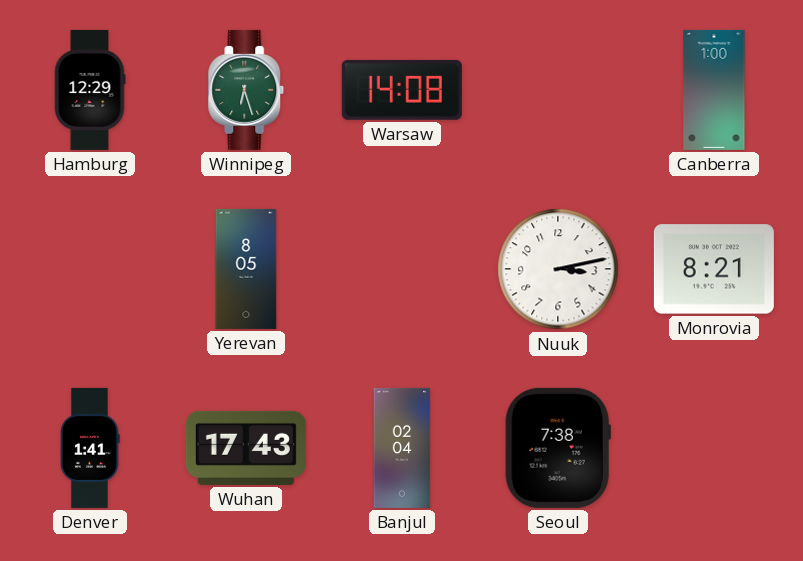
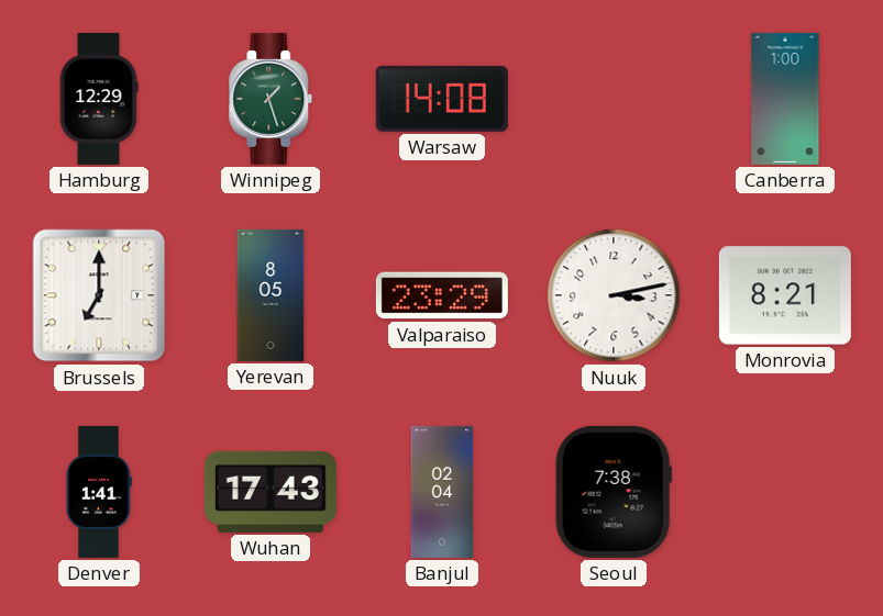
Winnipeg: 6:27 -> 1:27 (271, 99)
Brussels: none -> 7:00 (99, 295)
Valparaiso: none -> 23:29 (442, 295)
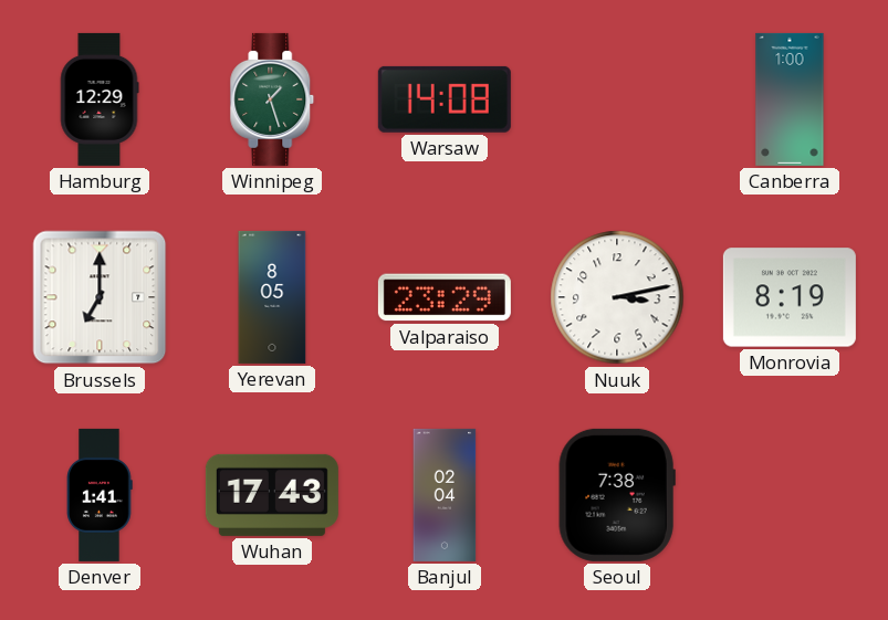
Monrovia: 8:21 -> 8:19 (790, 297)
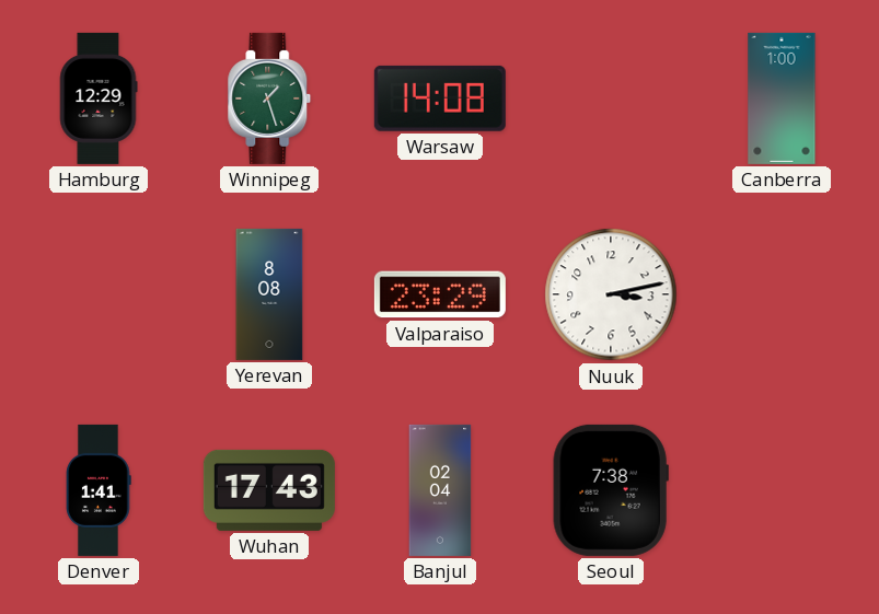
Brussels: 7:00 -> none (100, 297)
Yerevan: 8:05 -> 8:08 (269, 294)
Monrovia: 8:19 -> none (790, 297)
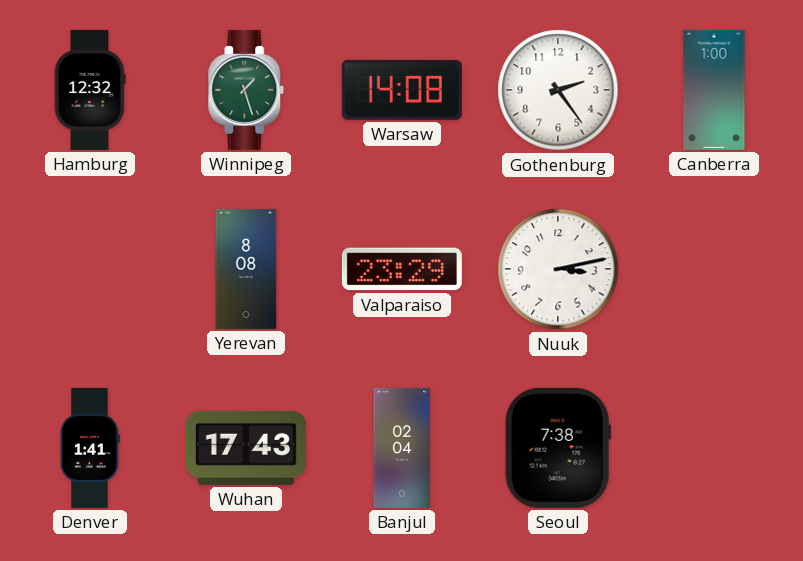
Hamburg: 12:29 -> 12:32 (90, 90)
Gothenburg: none -> 2:24 (558, 90)
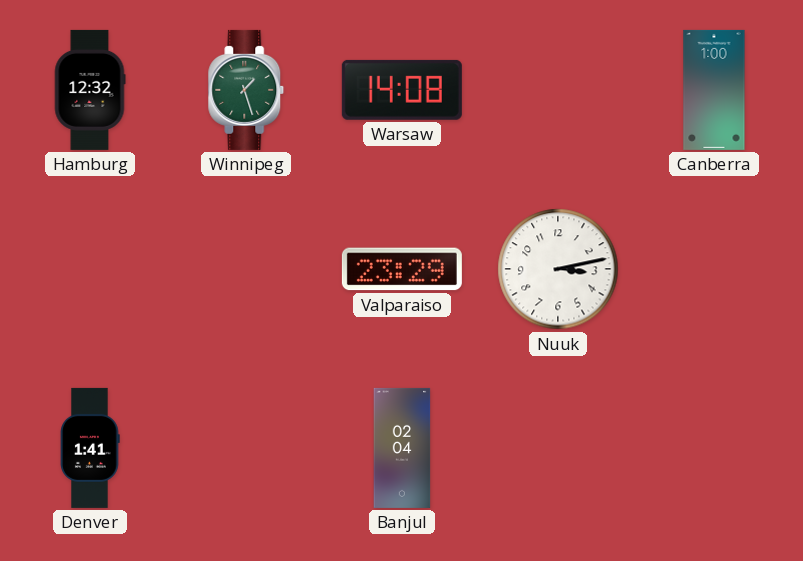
Gothenburg: 2:24 -> none (558, 90)
Yerevan: 8:08 -> none (246, 269)
Wuhan: 17:43 -> none (246, 448)
Seoul: 7:38 -> none (558, 448)
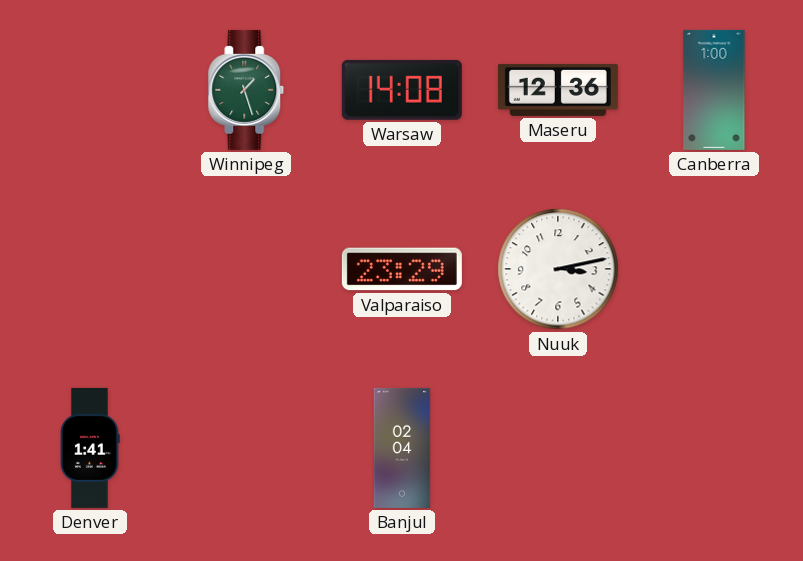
Hamburg: 12:32 -> none (90, 90)
Maseru: none -> 12:36 (558, 90)
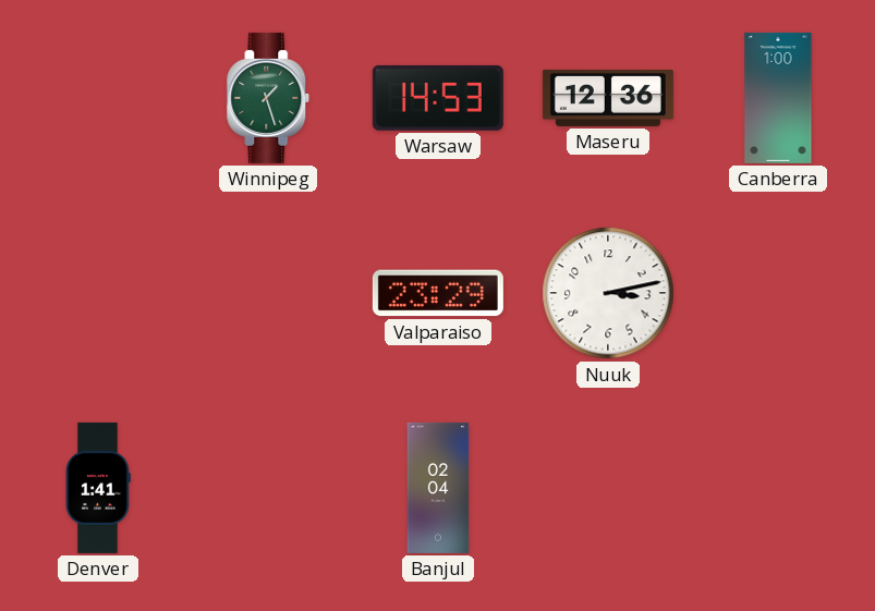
Warsaw: 14:08 -> 14:53 (438, 98)
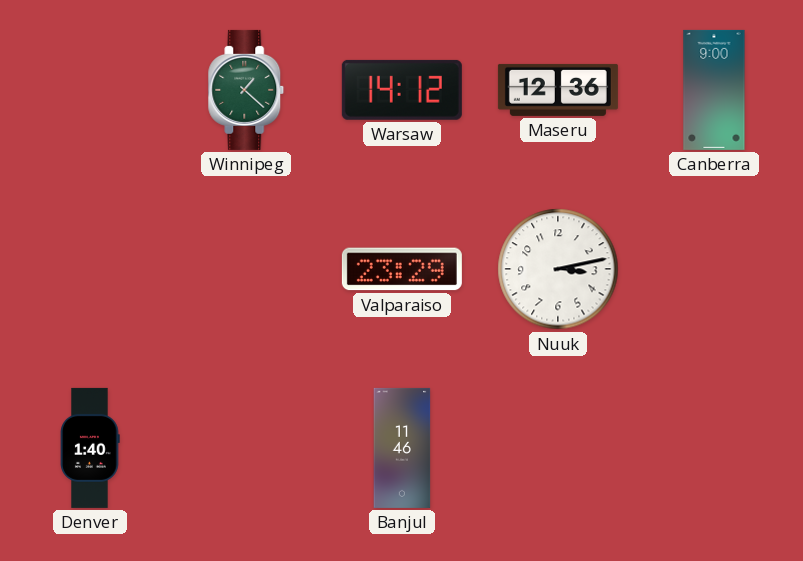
Winnipeg: 1:27 -> 1:22 (246, 90)
Warsaw: 14:53 -> 14:12 (402, 90)
Canberra: 1:00 -> 9:00 (714, 90)
Denver: 1:41 -> 1:40 (90, 448)
Banjul: 02:04 -> 11:46 (402, 448)
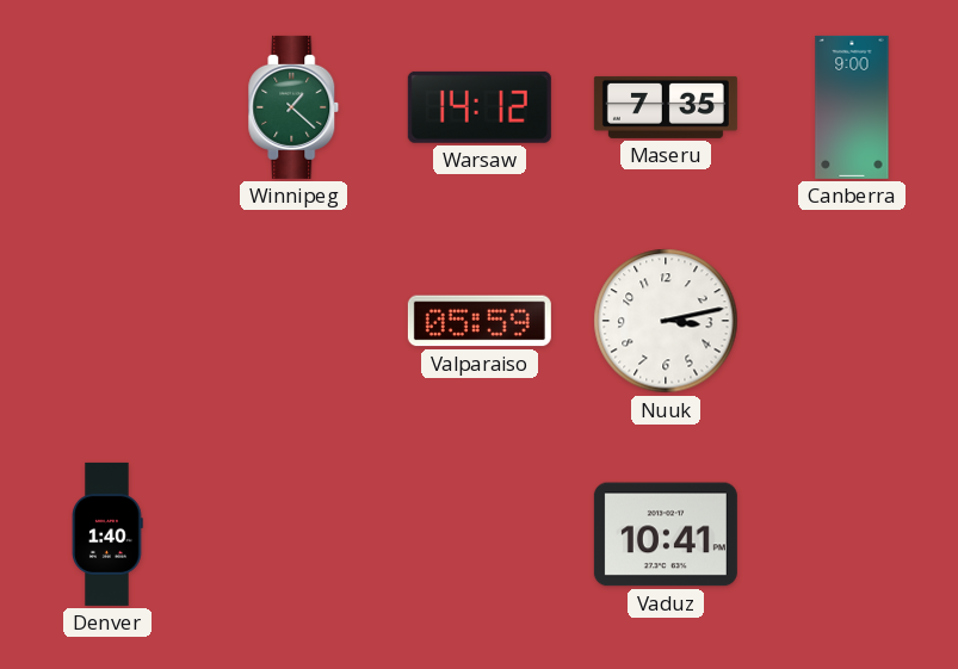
Maseru: 12:36 -> 7:35 (666, 107)
Valparaiso: 23:29 -> 05:59 (480, 321)
Banjul: 11:46 -> none (402, 448)
Vaduz: none -> 10:41 (666, 534)
